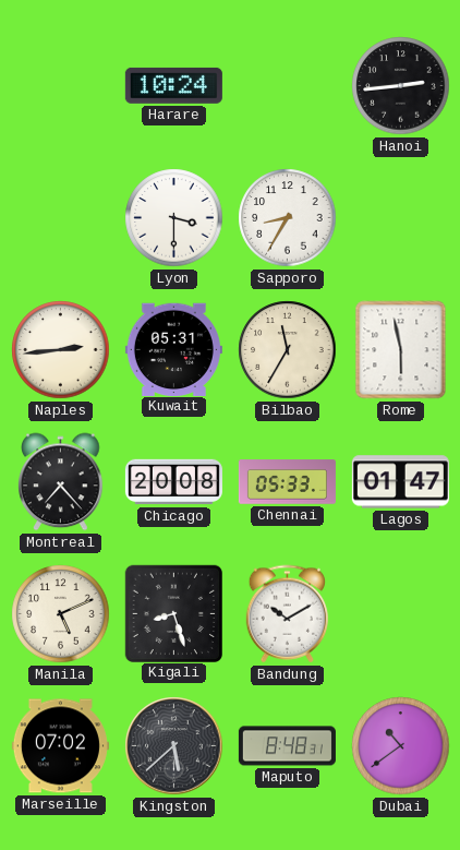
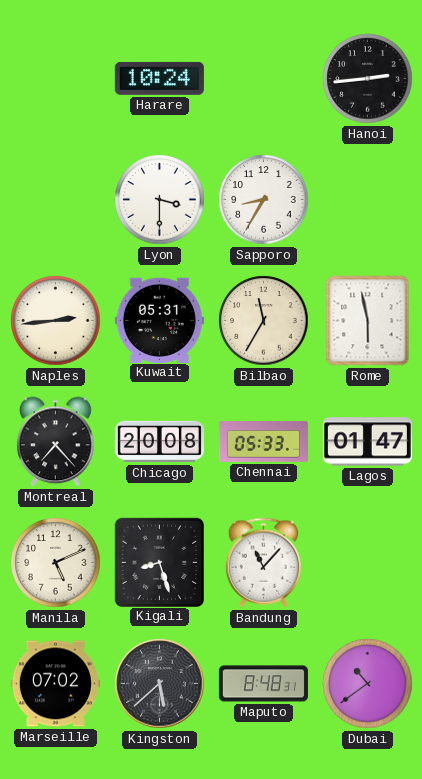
Bandung: 10:10 -> 11:07 (264, 563)
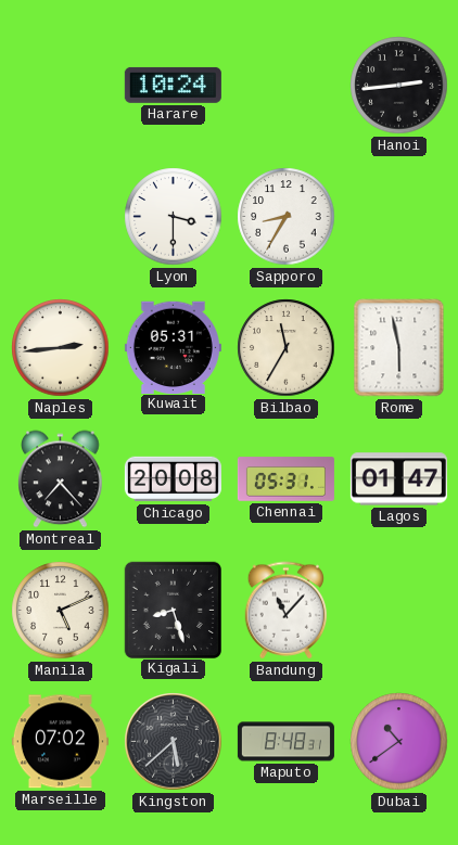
Chennai: 05:33 -> 05:31 (285, 479)
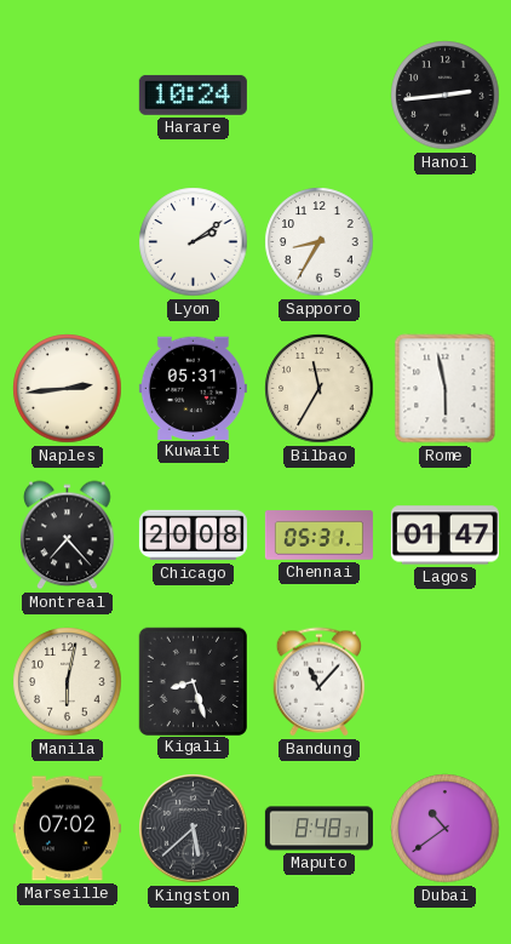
Lyon: 3:30 -> 2:09 (194, 242)
Manila: 5:11 -> 6:02 (68, 682)
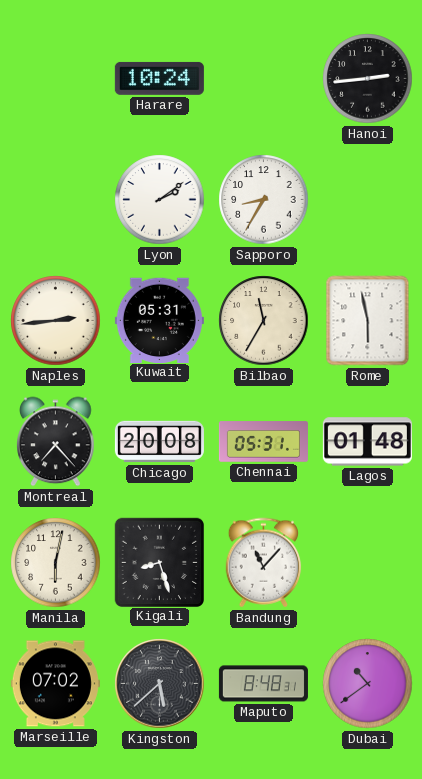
Lagos: 01:47 -> 01:48 (367, 442)
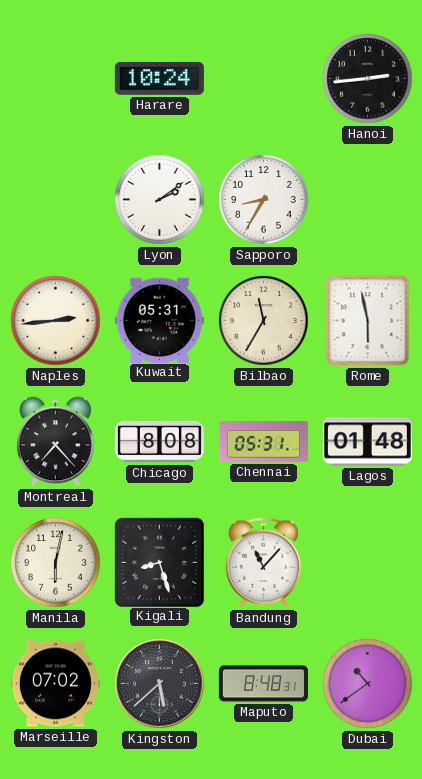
Chicago: 20:08 -> 8:08 (159, 442)
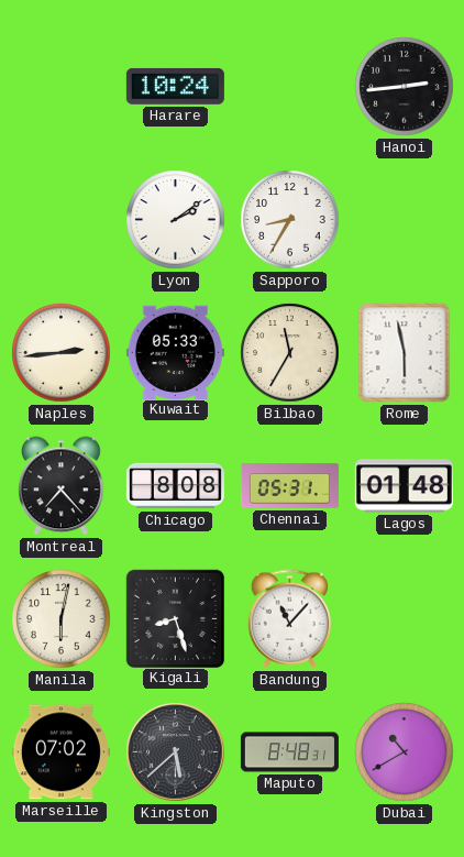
Kuwait: 05:31 -> 05:33 (175, 352)
Dubai: 10:39 -> 10:40 (405, 752)
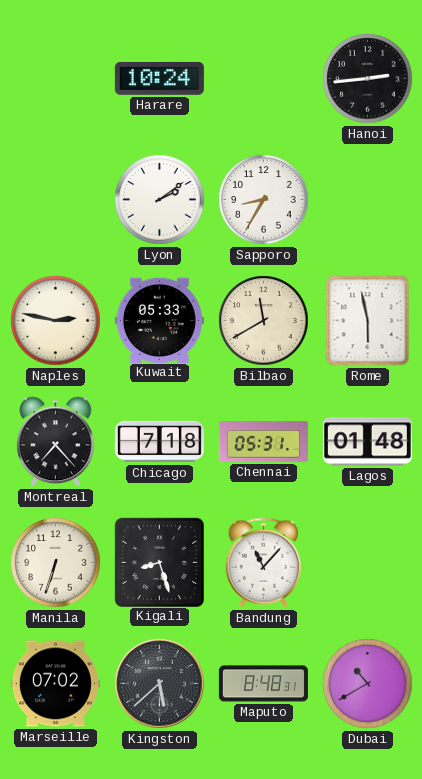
Naples: 2:44 -> 2:47 (56, 321)
Bilbao: 11:35 -> 11:40 (264, 321)
Chicago: 8:08 -> 7:18 (159, 442)
Manila: 6:02 -> 6:33 (56, 563)
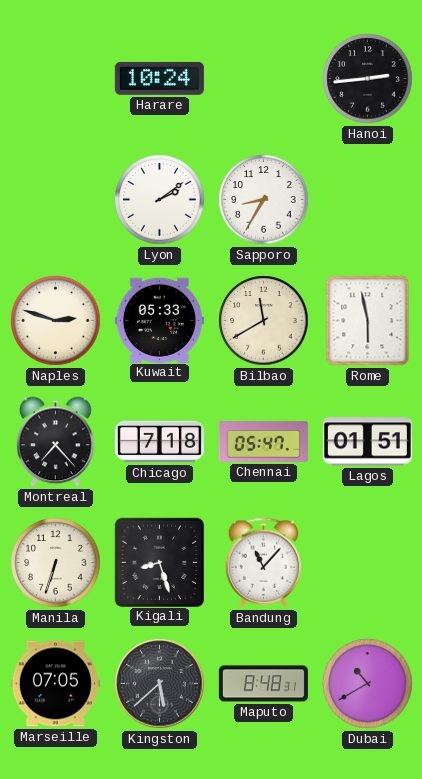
Naples: 2:47 -> 2:48 (56, 321)
Chennai: 05:31 -> 05:47 (263, 442)
Lagos: 01:48 -> 01:51 (367, 442)
Marseille: 07:02 -> 07:05 (55, 684)
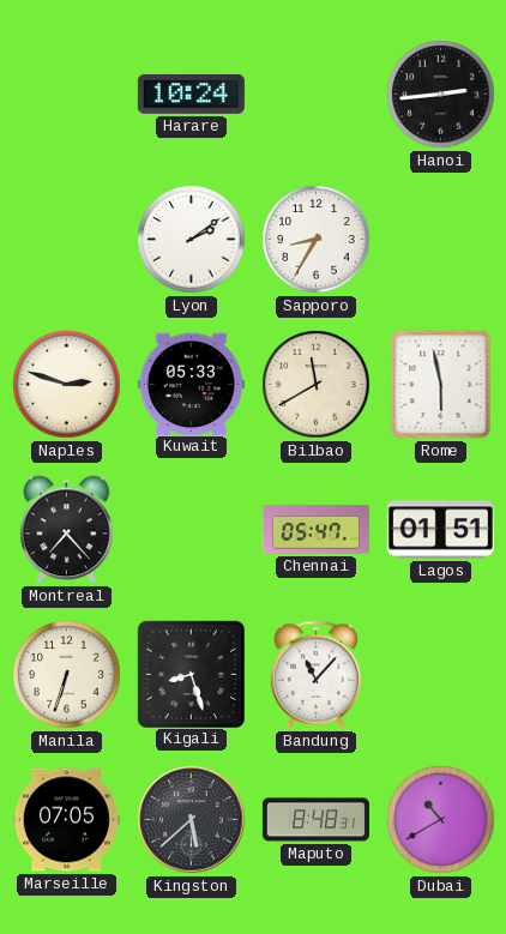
Chicago: 7:18 -> none (159, 442)
